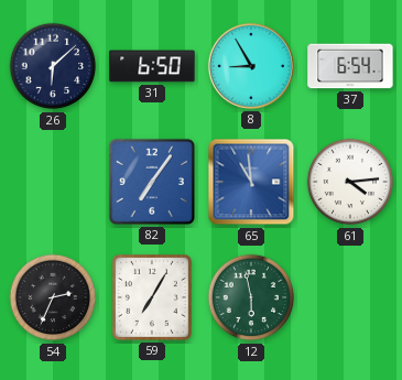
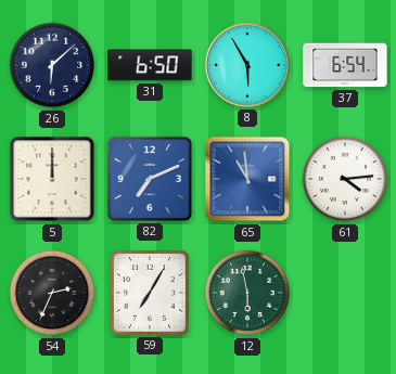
8: 8:55 -> 5:55 (247, 65)
5: none -> 12:00 (52, 179)
82: 7:06 -> 7:11 (150, 179)
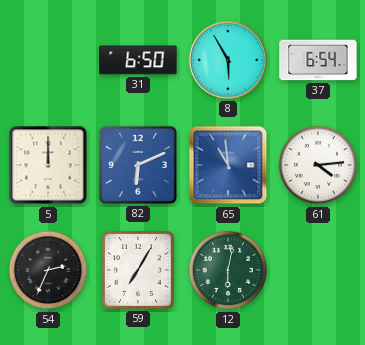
26: 6:08 -> none (52, 65)
82: 7:11 -> 6:11 (138, 165)
12: 5:58 -> 6:02 (228, 270)
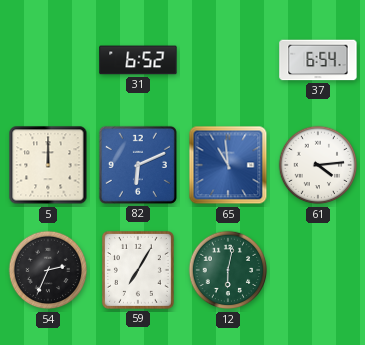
31: 6:50 -> 6:52 (138, 60)
8: 5:55 -> none (228, 60)
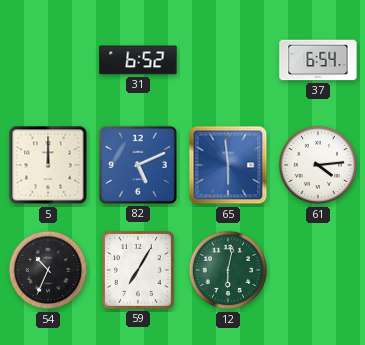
82: 6:11 -> 5:11 (138, 165)
65: 10:59 -> 5:59 (228, 165)
54: 2:34 -> 10:34 (48, 270)
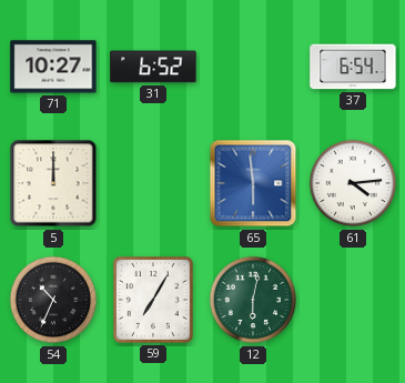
71: none -> 10:27 (53, 67)
82: 5:11 -> none (138, 165)
